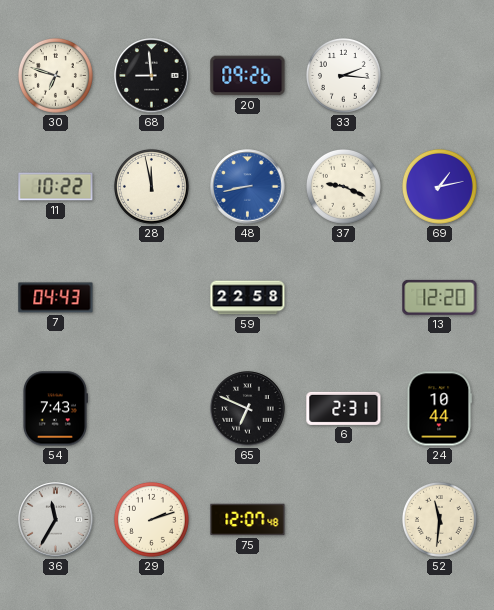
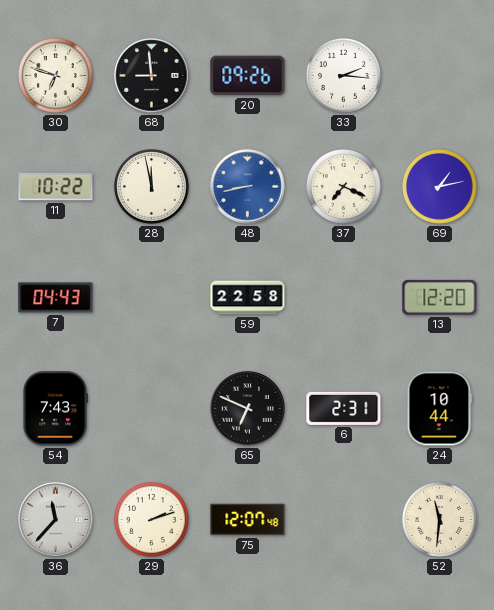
37: 9:19 -> 7:19 (343, 186)
36: 11:35 -> 11:37 (56, 520)
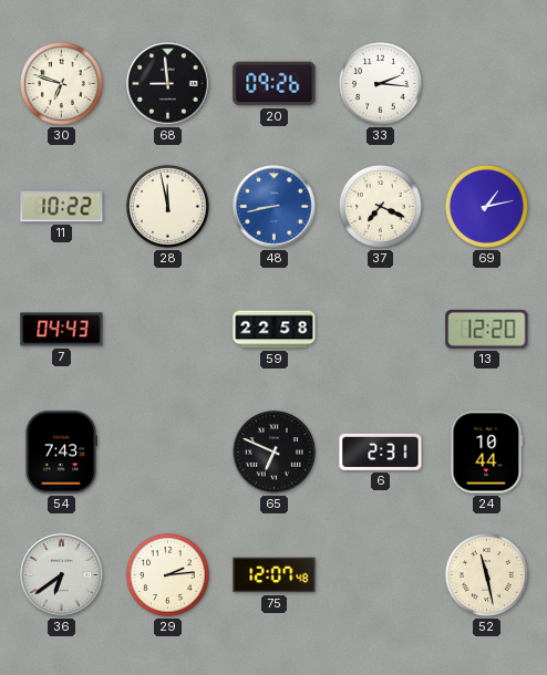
36: 11:37 -> 6:39 (62, 575)
29: 2:12 -> 2:14 (167, 574)
52: 11:31 -> 11:28 (486, 574)
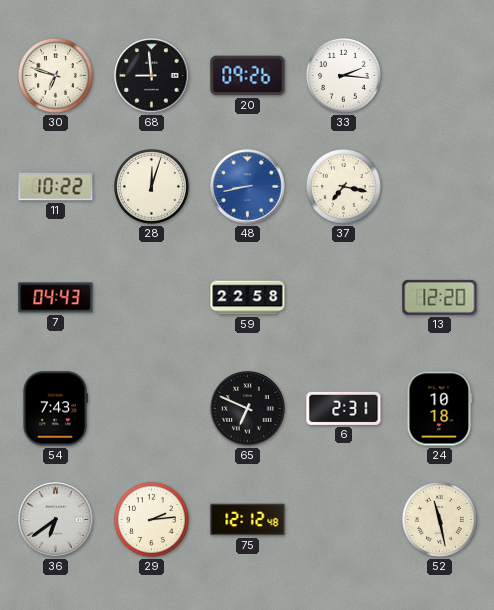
28: 11:58 -> 12:03 (151, 186)
37: 7:19 -> 7:17 (343, 186)
69: 1:13 -> none (486, 206)
24: 10:44 -> 10:18 (440, 409)
75: 12:07 -> 12:12 (248, 520)
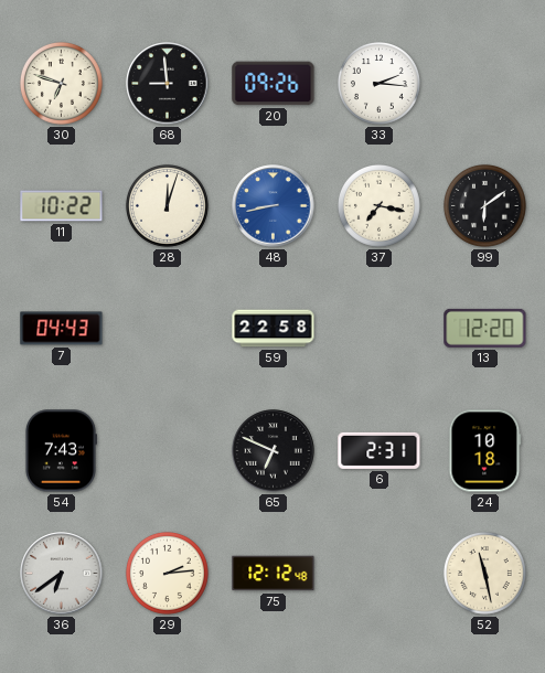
99: none -> 6:09 (484, 205)
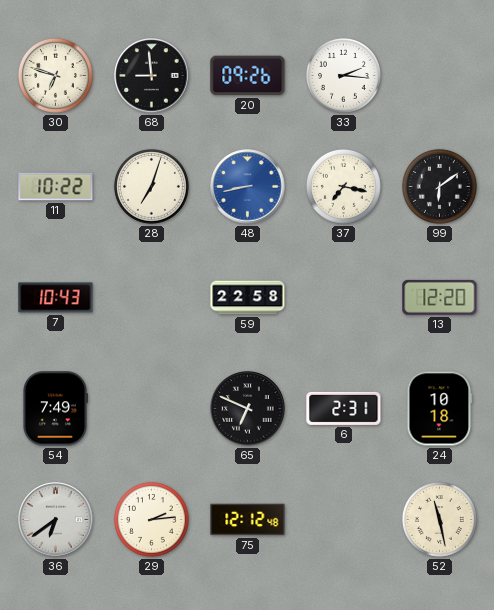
28: 12:03 -> 7:03 (151, 186)
7: 04:43 -> 10:43 (56, 298)
54: 7:43 -> 7:49 (55, 409)
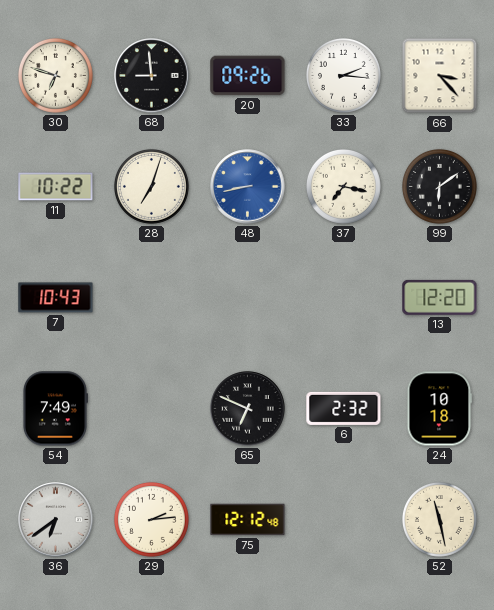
66: none -> 3:23 (440, 76)
59: 22:58 -> none (248, 298)
6: 2:31 -> 2:32 (344, 408)
